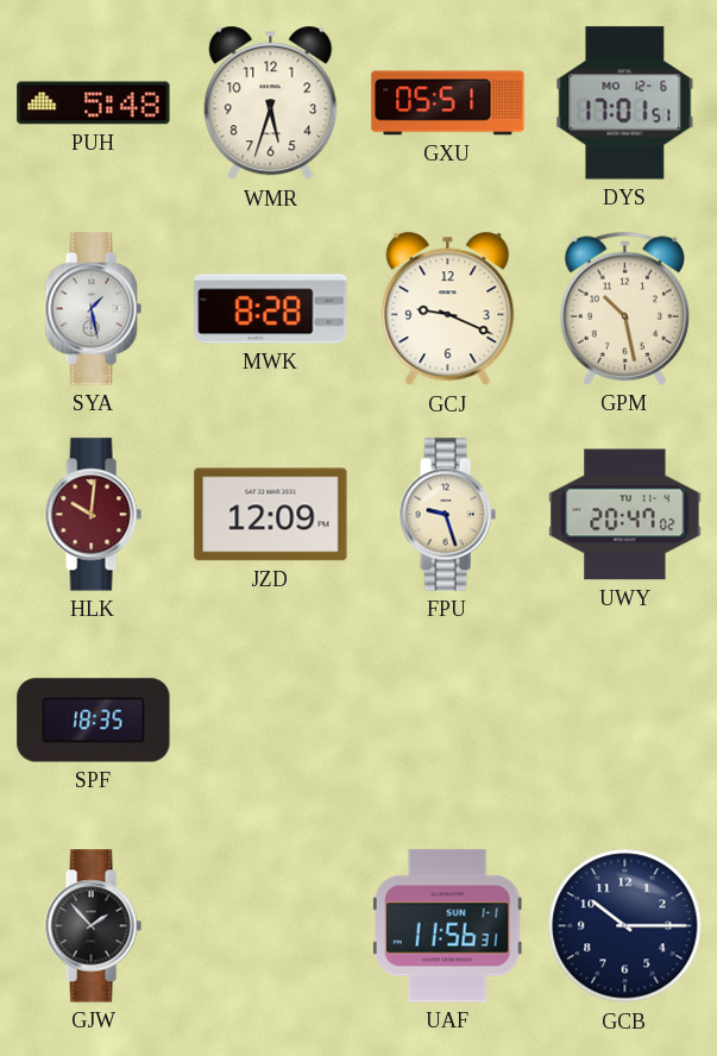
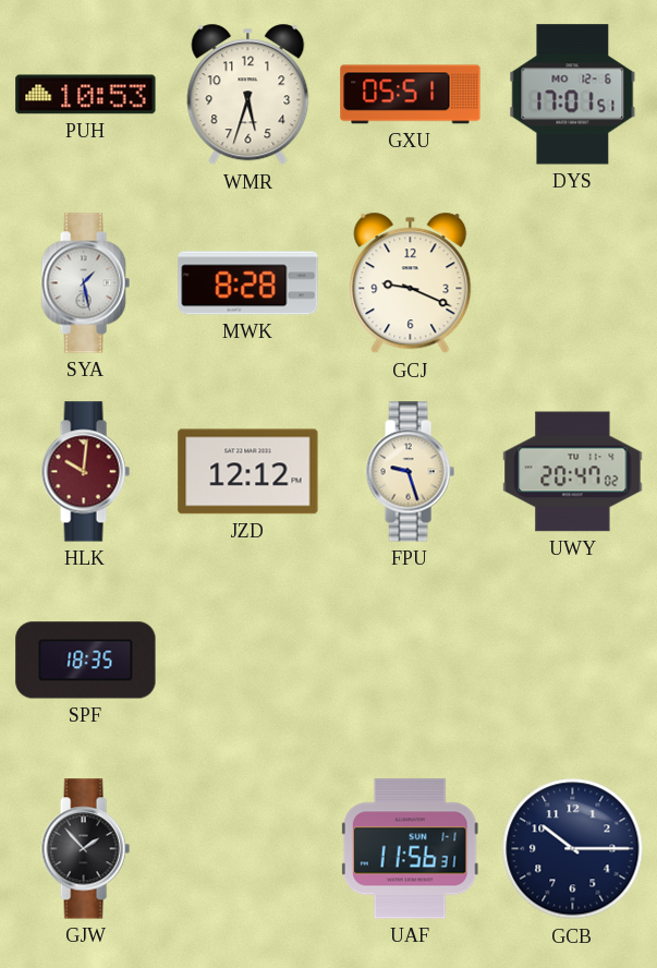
PUH: 5:48 -> 10:53 (86, 95)
GPM: 10:28 -> none (624, 308)
JZD: 12:09 -> 12:12 (248, 472)
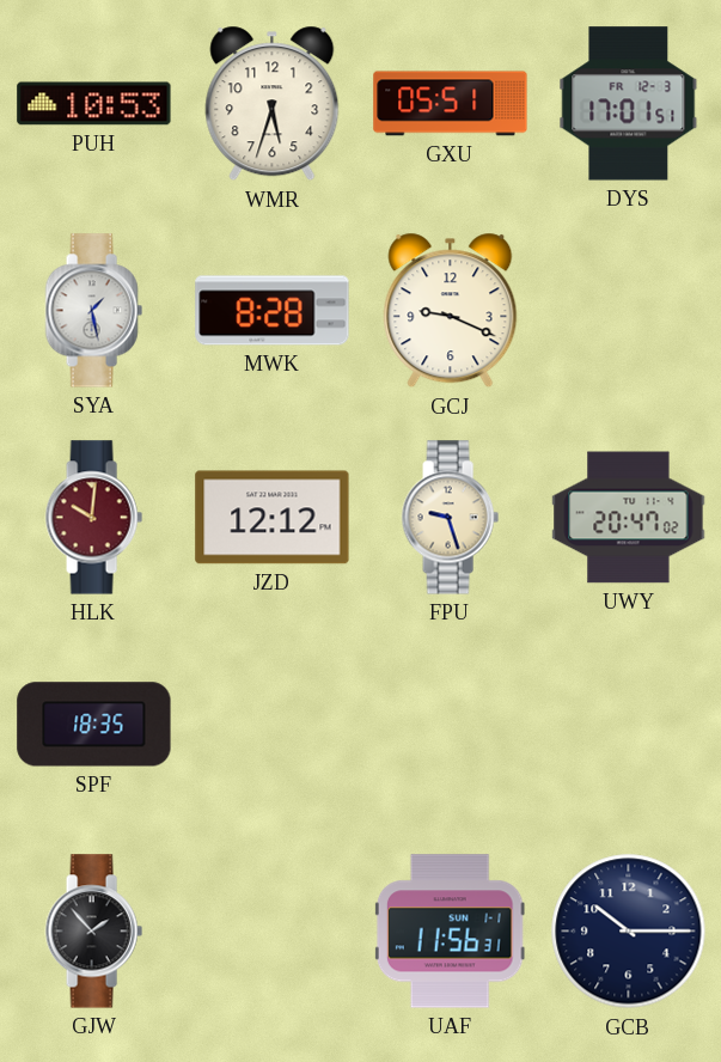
DYS date: MO 12-6 -> FR 12-3 (629, 104)
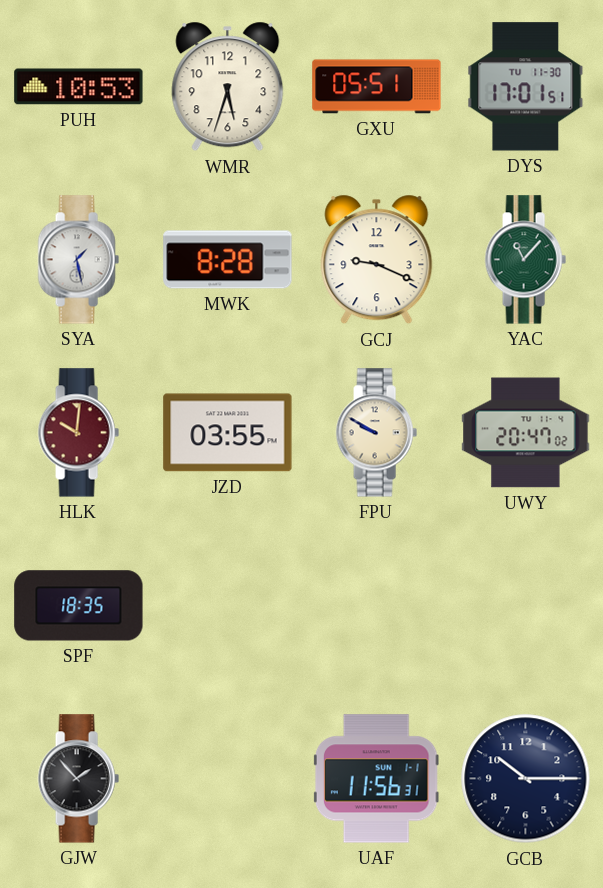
DYS date: FR 12-3 -> TU 11-30 (526, 87)
YAC: none -> 11:07 (525, 260)
JZD: 12:12 -> 03:55 (228, 433)
FPU: 9:27 -> 9:50 (376, 433)
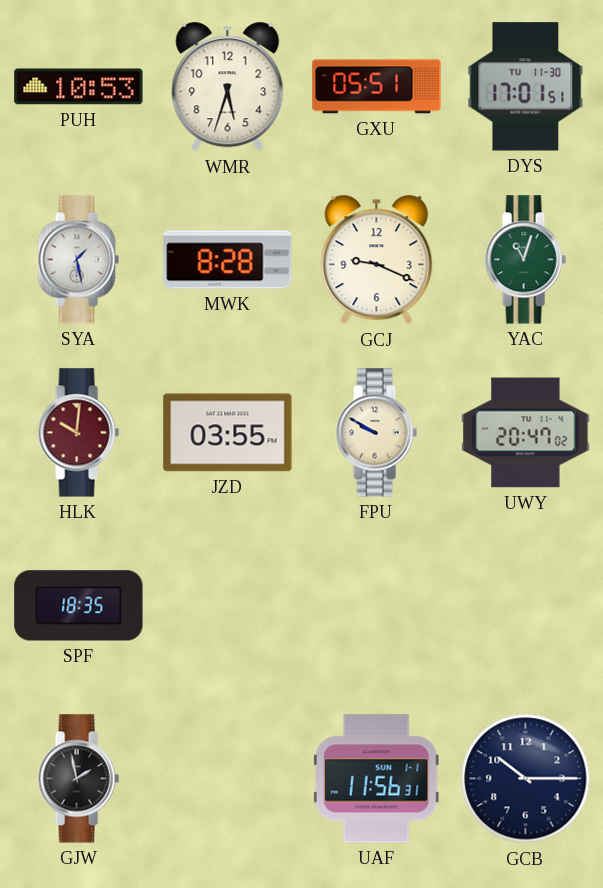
YAC: 11:07 -> 11:03 (525, 260)
GJW: 1:53 -> 1:58 (78, 779)
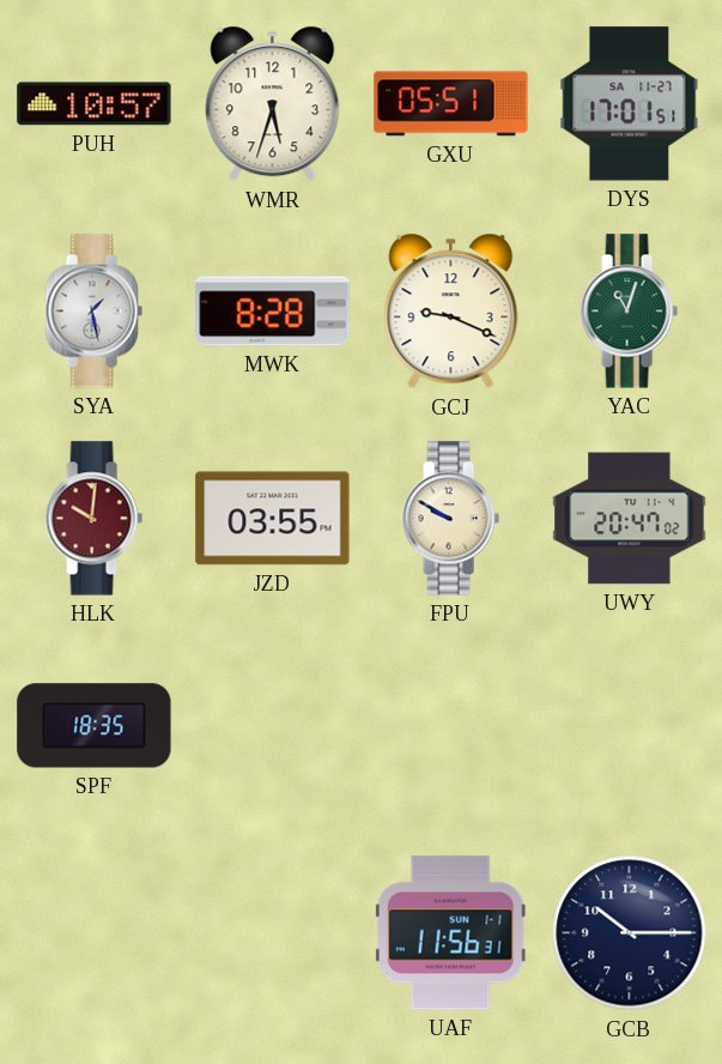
PUH: 10:53 -> 10:57 (95, 104)
DYS date: TU 11-30 -> SA 11-27 (630, 104)
GJW: 1:58 -> none (78, 779)
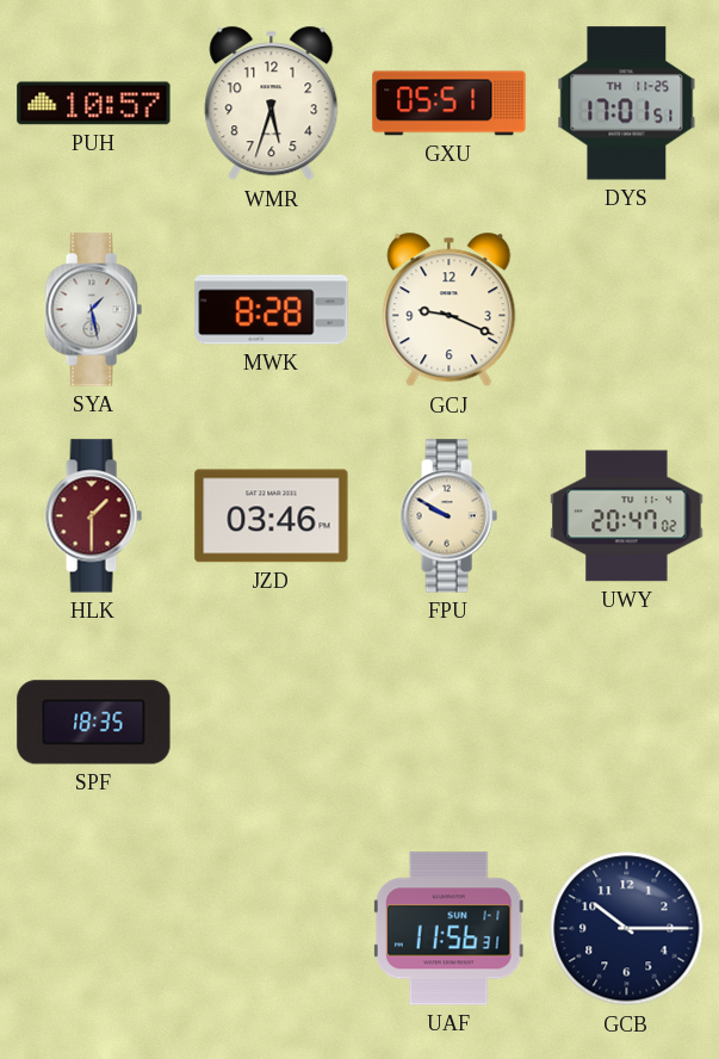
DYS date: SA 11-27 -> TH 11-25 (627, 104)
YAC: 11:03 -> none (629, 312)
HLK: 10:01 -> 1:30 (93, 516)
JZD: 03:55 -> 03:46 (272, 516)
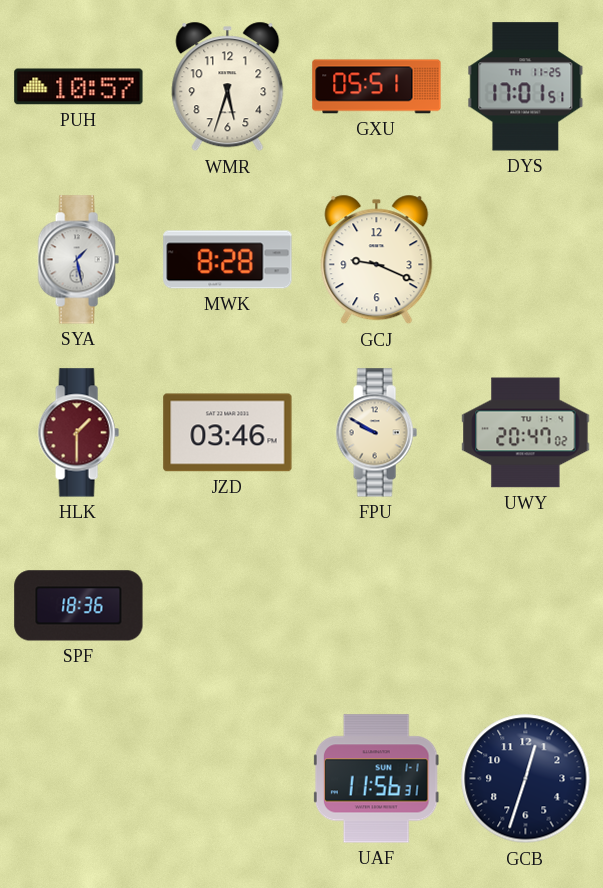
SPF: 18:35 -> 18:36 (79, 606)
GCB: 10:15 -> 12:33 (526, 779)
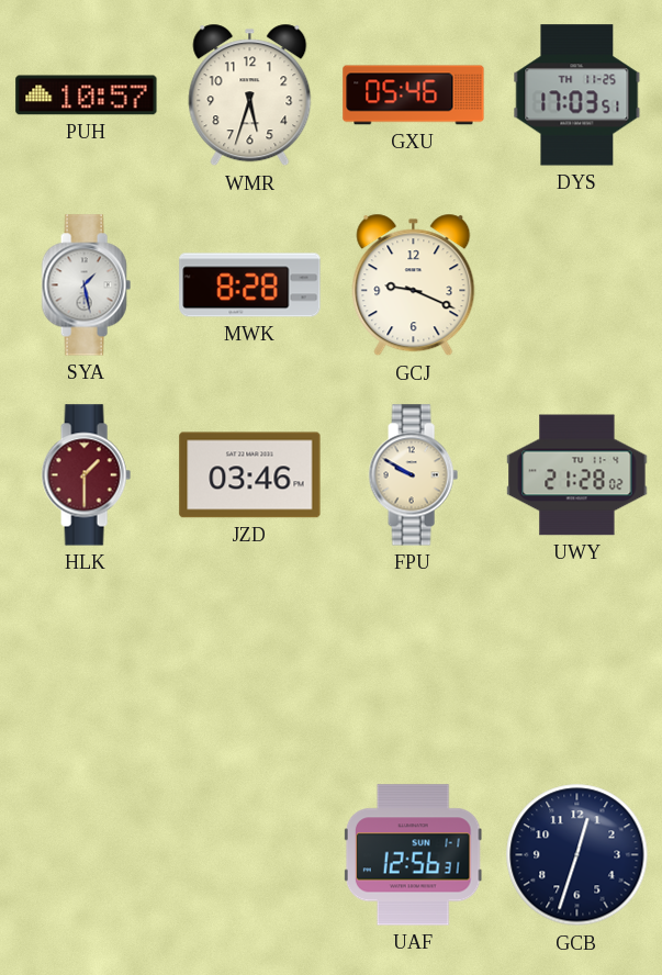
GXU: 05:51 -> 05:46 (414, 96)
DYS: 17:01 -> 17:03 (577, 96)
UWY: 20:47 -> 21:28 (577, 475)
SPF: 18:36 -> none (79, 606)
UAF: 11:56 -> 12:56 (413, 855)
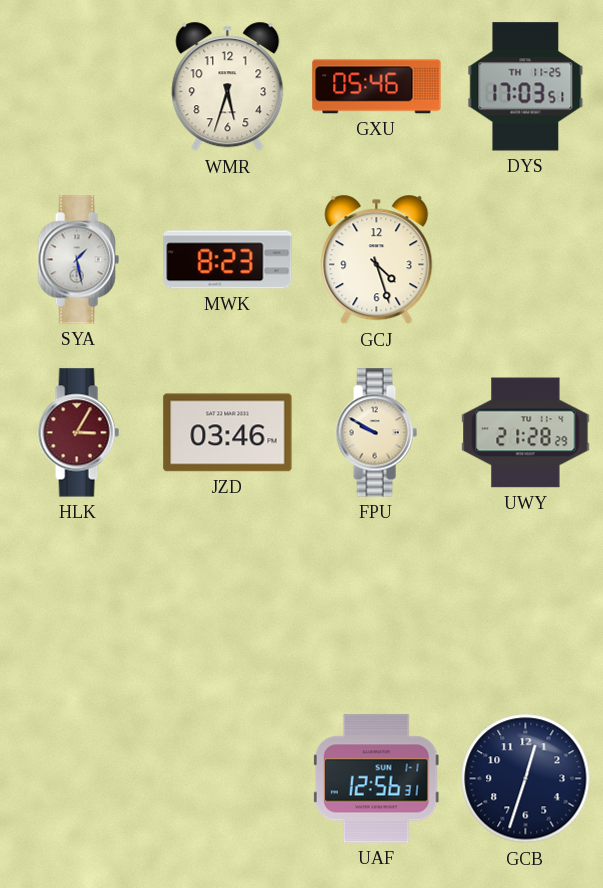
PUH: 10:57 -> none (87, 96)
MWK: 8:28 -> 8:23 (228, 260)
GCJ: 9:19 -> 4:27 (377, 260)
HLK: 1:30 -> 3:05 (78, 433)
UWY: 21:28:02 -> 21:28:29 (526, 433)
